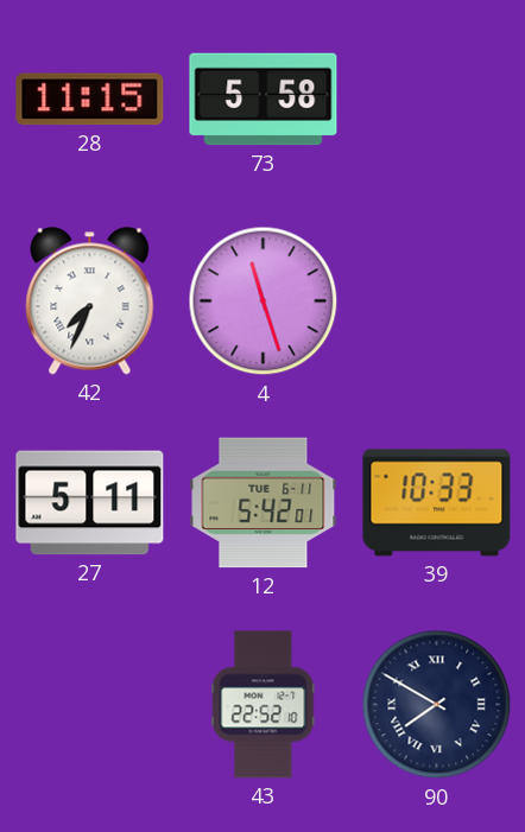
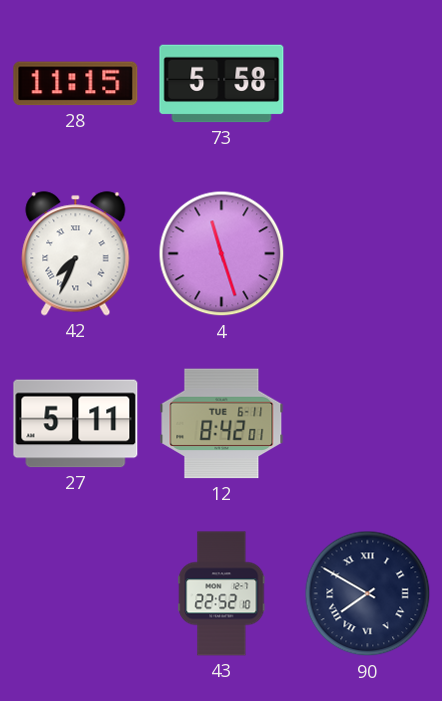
12: 5:42 -> 8:42 (222, 424)
39: 10:33 -> none (437, 503)
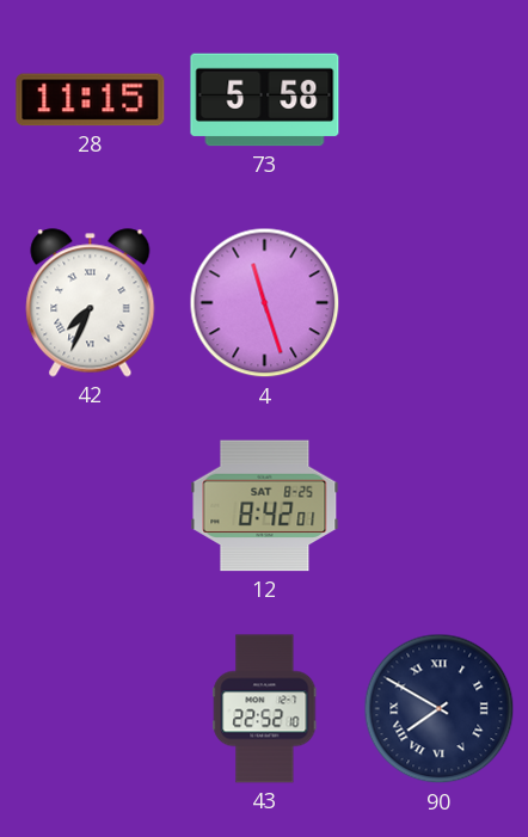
27: 5:11 -> none (76, 424)
12 date: TUE 6-11 -> SAT 8-25 (265, 506)
